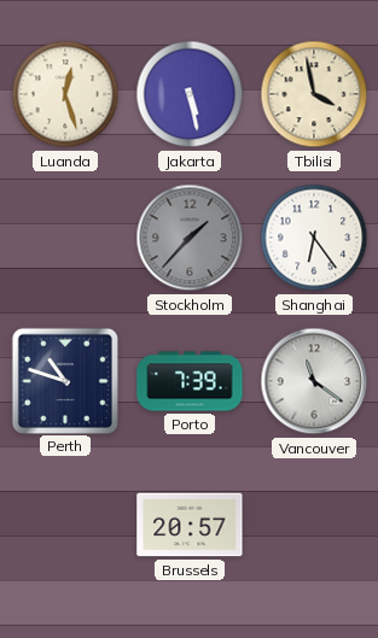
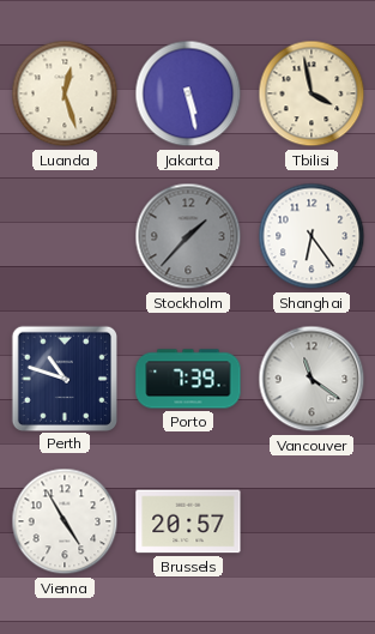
Vienna: none -> 4:55 (65, 521)
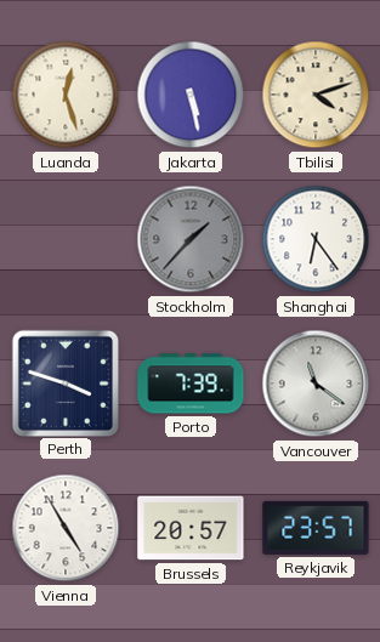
Tbilisi: 3:58 -> 4:12 (316, 95)
Perth: 10:48 -> 3:48 (64, 382)
Reykjavik: none -> 23:57 (316, 528)
